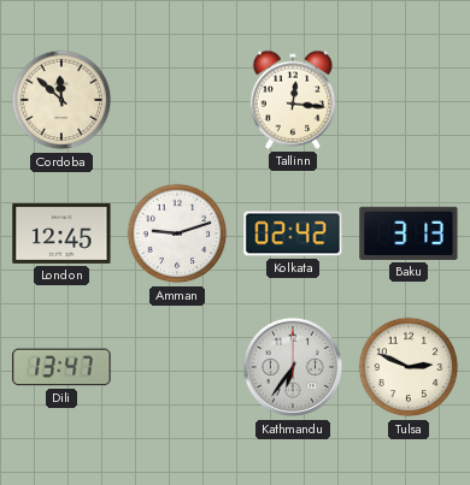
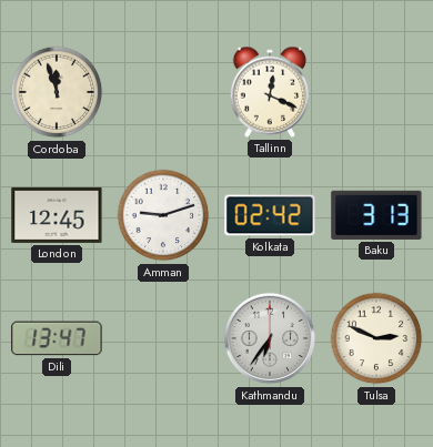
Cordoba: 11:52 -> 11:57 (57, 92)
Tallinn: 12:16 -> 12:19 (270, 92)
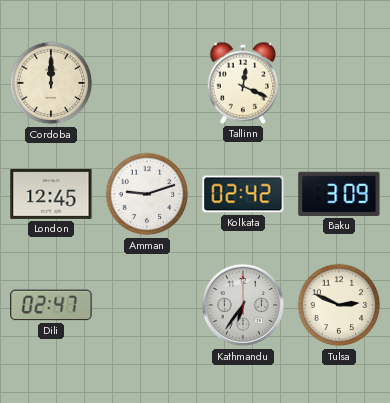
Cordoba: 11:57 -> 12:00 (51, 83)
Baku: 3:13 -> 3:09 (339, 194)
Dili: 13:47 -> 02:47 (51, 305)
